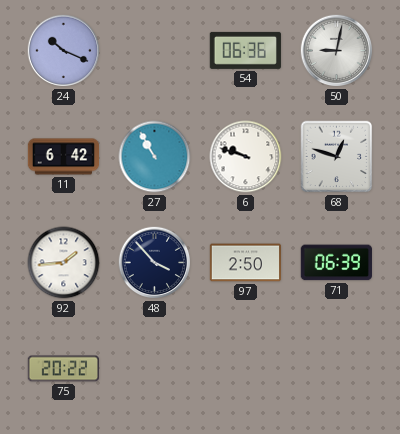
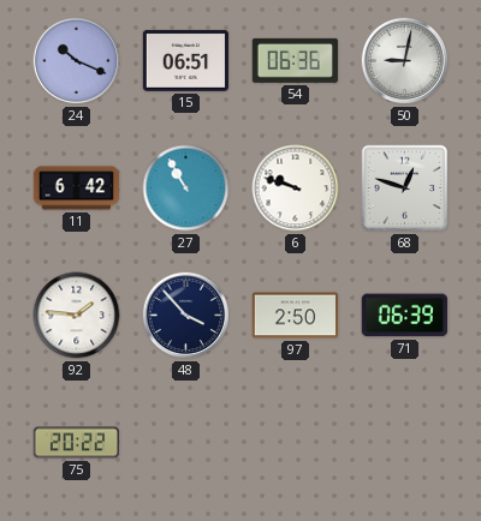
15: none -> 06:51 (185, 60)
92: 1:44 -> 1:46 (77, 316)
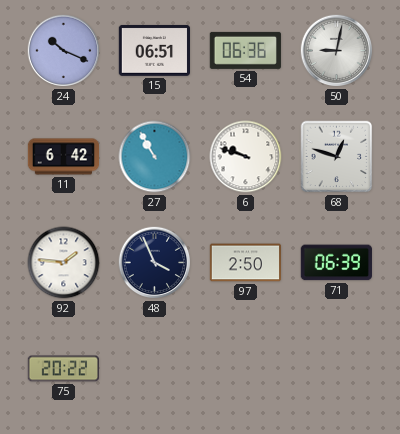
48: 3:53 -> 3:56 (155, 263)
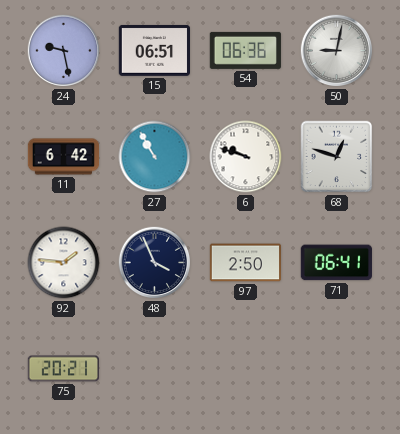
24: 10:19 -> 9:28 (64, 51)
71: 06:39 -> 06:41 (336, 263)
75: 20:22 -> 20:21 (63, 369)
